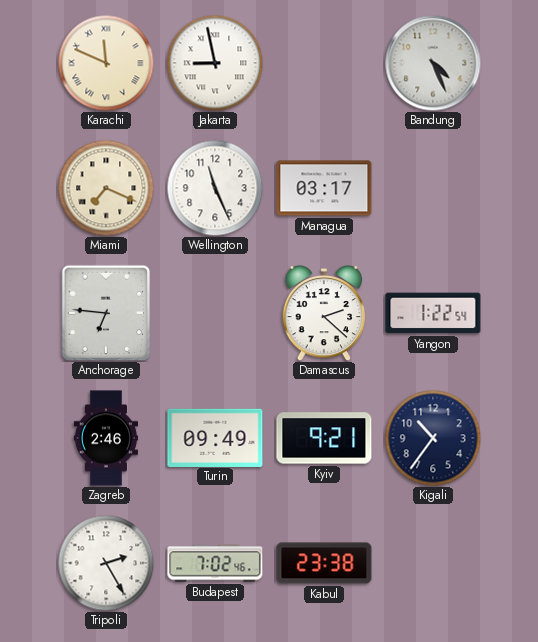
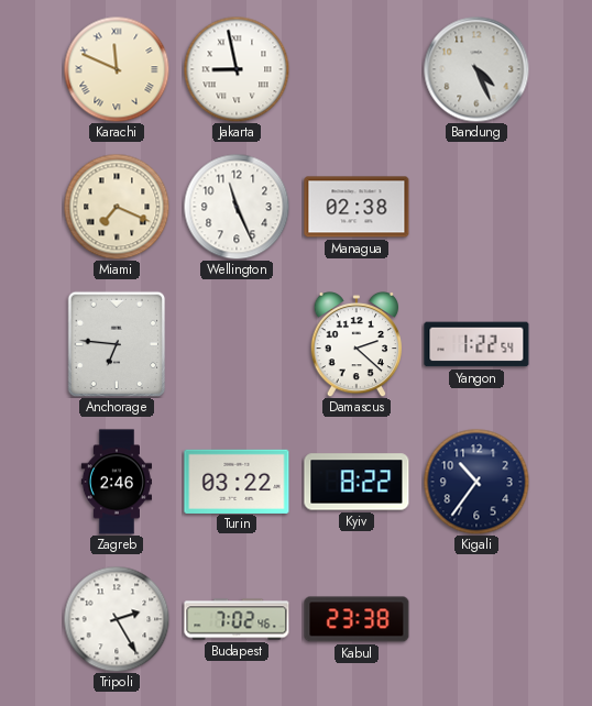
Managua: 03:17 -> 02:38 (357, 207)
Turin: 09:49 -> 03:22 (237, 481)
Kyiv: 9:21 -> 8:22 (357, 482)
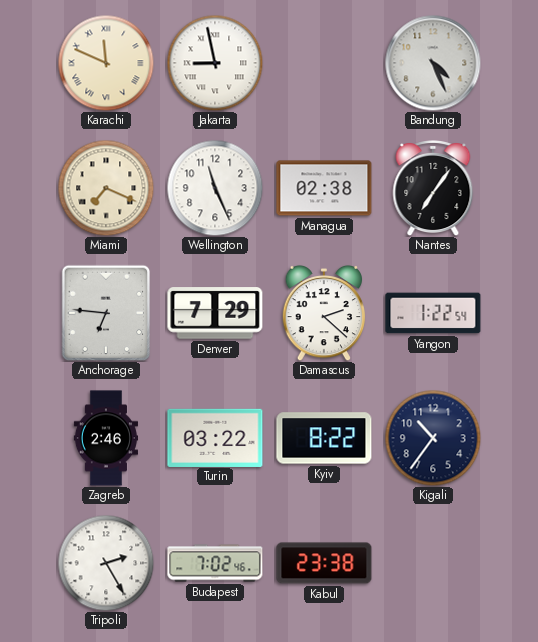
Nantes: none -> 7:06 (433, 189)
Denver: none -> 7:29 (215, 313)
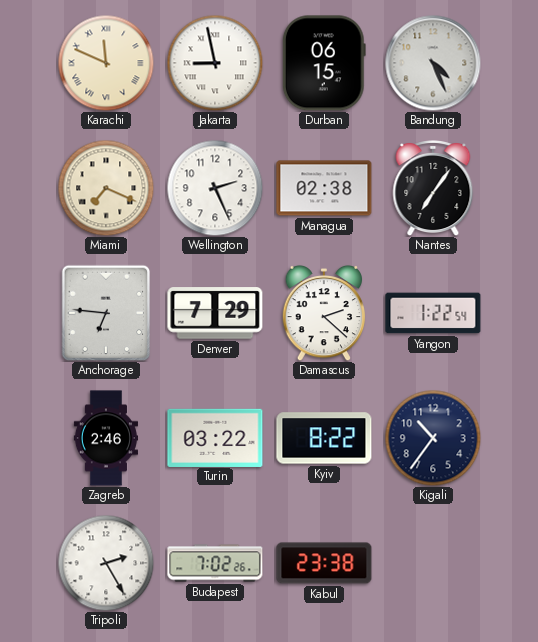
Durban: none -> 06:15 (324, 63)
Wellington: 11:26 -> 2:26 (215, 188)
Budapest: 7:02:46 -> 7:02:26 (215, 563)
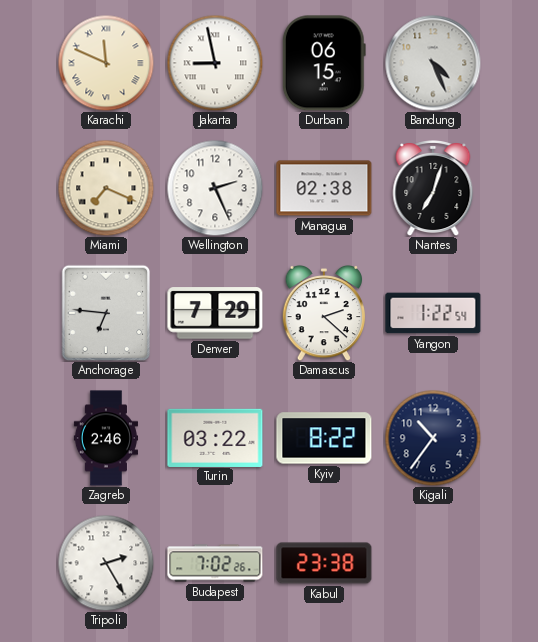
Nantes: 7:06 -> 7:03 (433, 189)
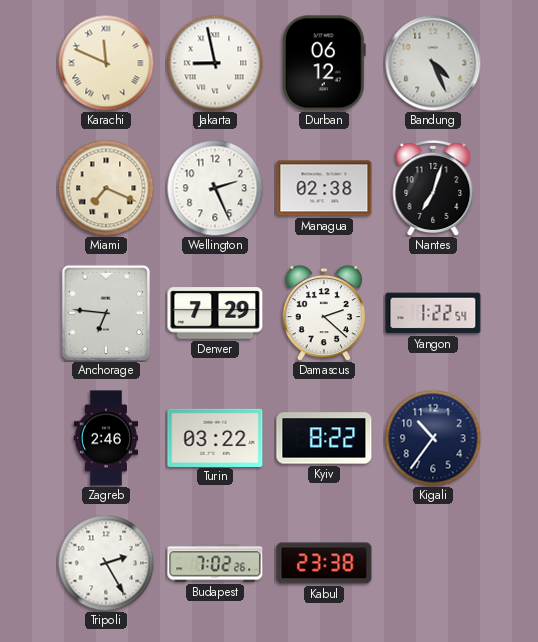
Durban: 06:15 -> 06:12 (324, 63)
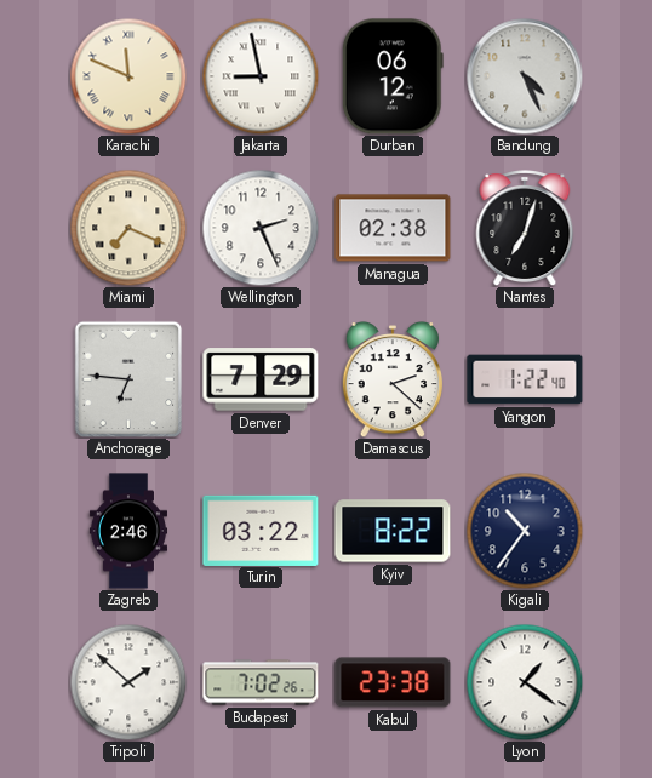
Yangon: 1:22:54 -> 1:22:40 (525, 379)
Tripoli: 2:25 -> 1:52 (128, 682)
Lyon: none -> 1:21 (525, 682)
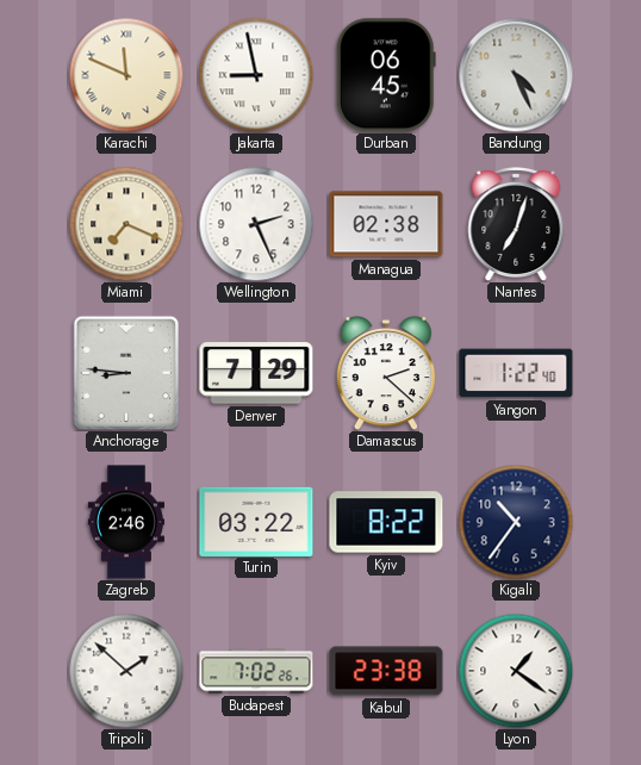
Durban: 06:12 -> 06:45 (386, 75)
Anchorage: 6:46 -> 8:46 (126, 373)
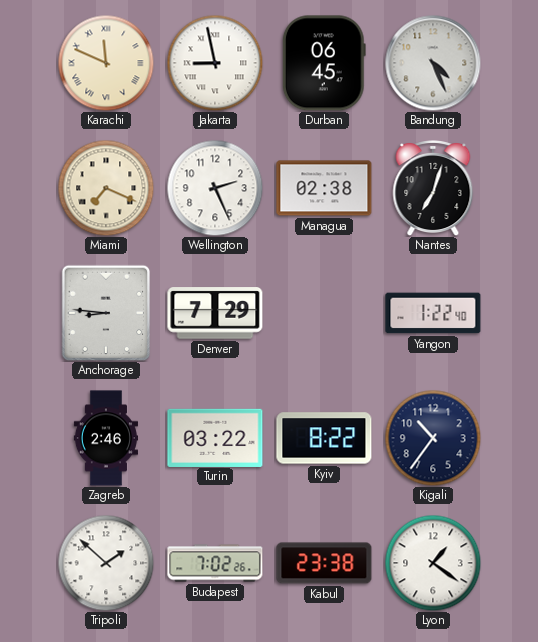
Damascus: 2:22 -> none (386, 373)
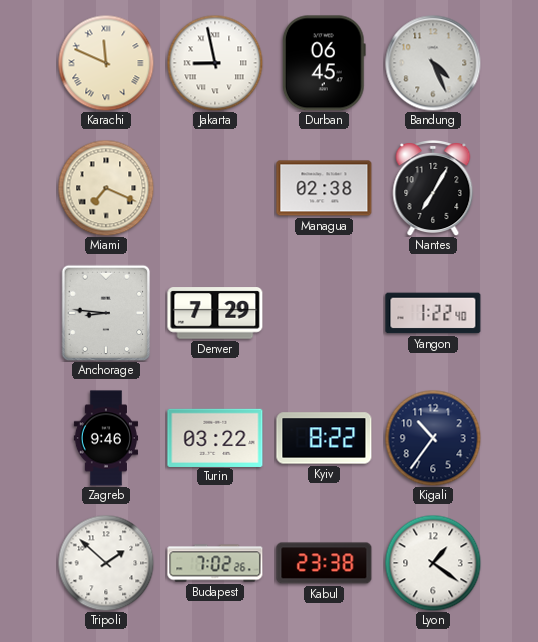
Wellington: 2:26 -> none (215, 188)
Nantes: 7:03 -> 7:05 (433, 189)
Zagreb: 2:46 -> 9:46 (105, 438)
